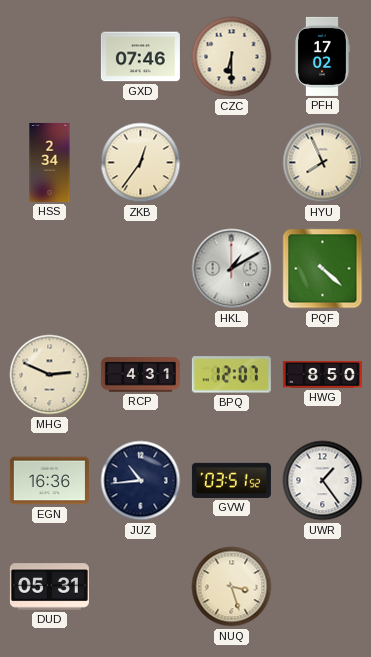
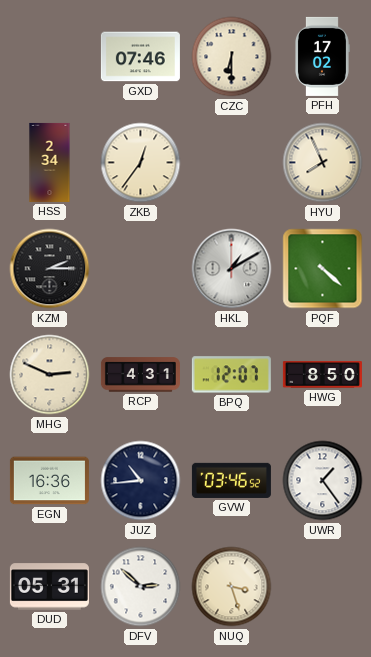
KZM: none -> 2:15 (50, 269)
GVW: 03:51 -> 03:46 (231, 480)
DFV: none -> 2:52 (141, 587)
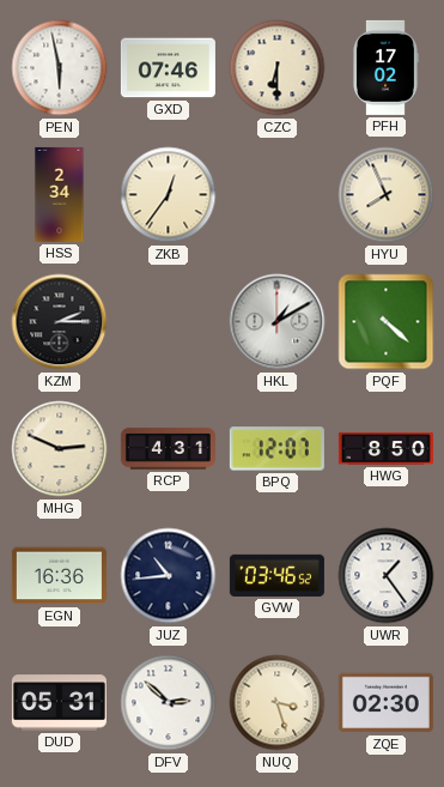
PEN: none -> 5:58 (60, 68)
ZQE: none -> 02:30 (385, 703)
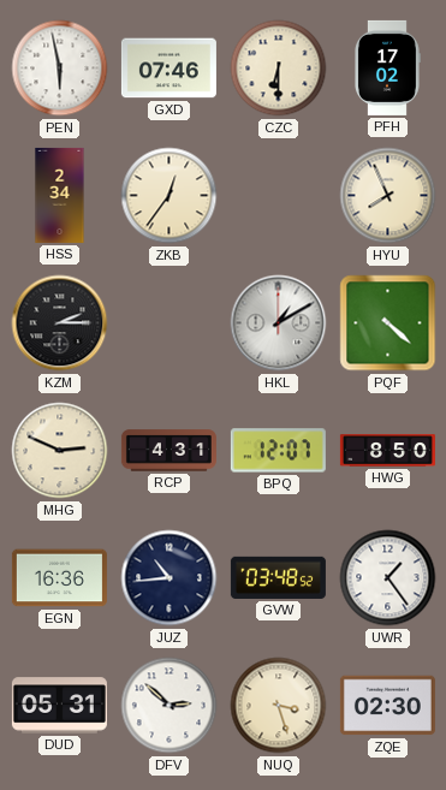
GVW: 03:46 -> 03:48 (278, 577)
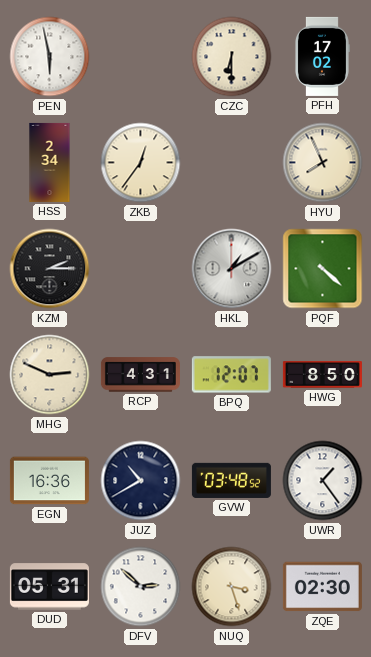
GXD: 07:46 -> none (168, 69)
JUZ: 10:44 -> 10:40 (141, 481)
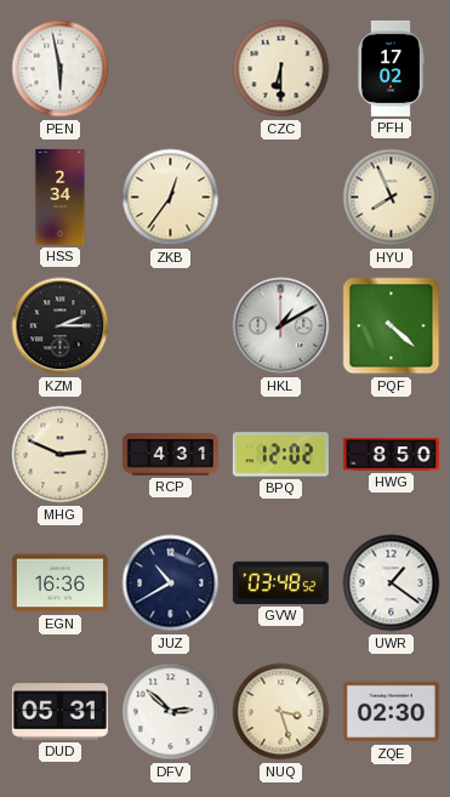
BPQ: 12:07 -> 12:02 (280, 455)
UWR: 1:24 -> 1:21 (392, 583)
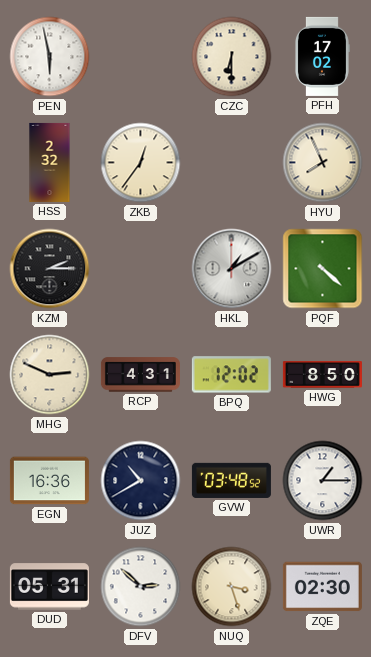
HSS: 2:34 -> 2:32 (50, 162)
UWR: 1:21 -> 1:15 (323, 481)
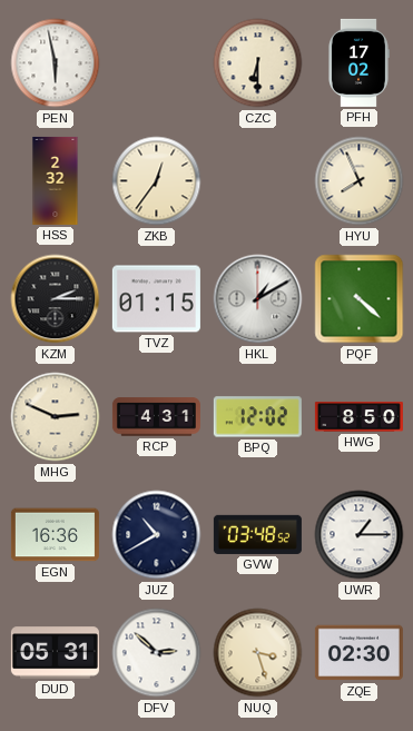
TVZ: none -> 01:15 (156, 299)
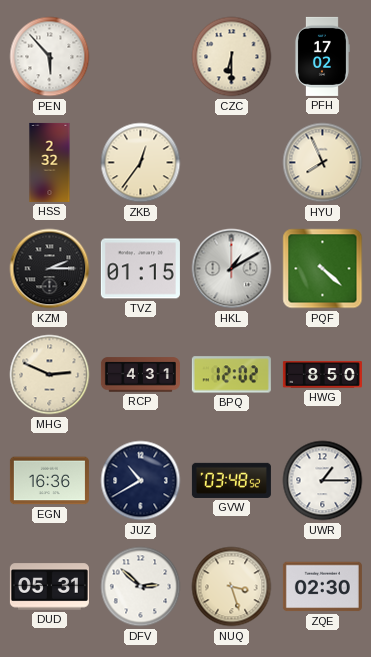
PEN: 5:58 -> 5:53 (50, 57)
